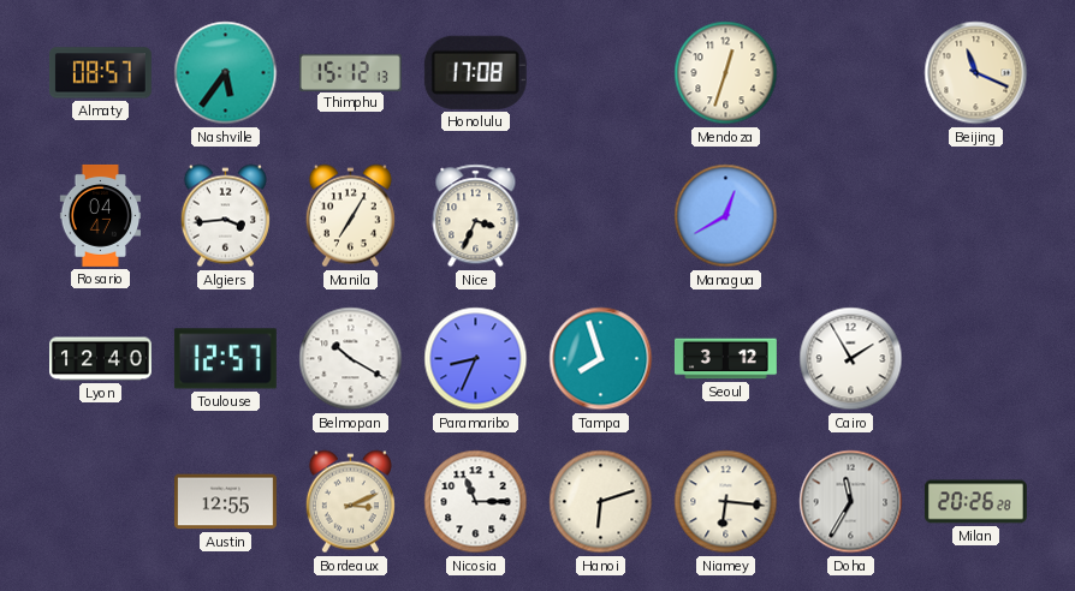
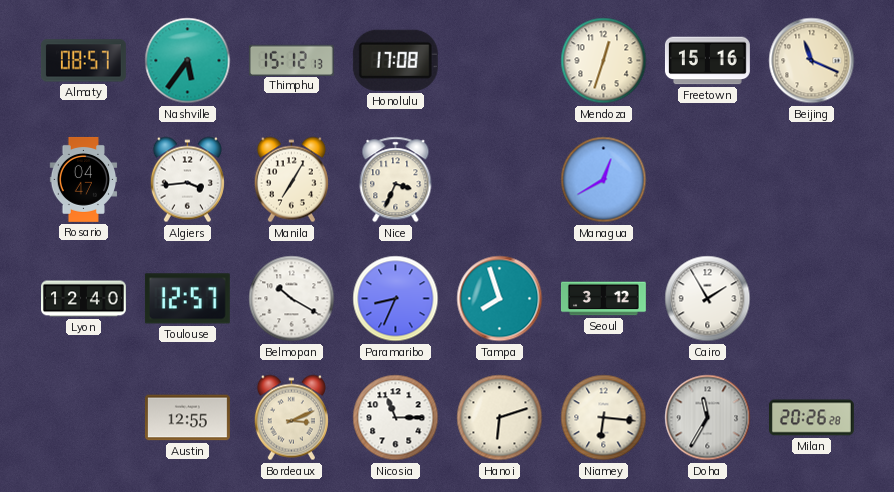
Freetown: none -> 15:16 (707, 61)
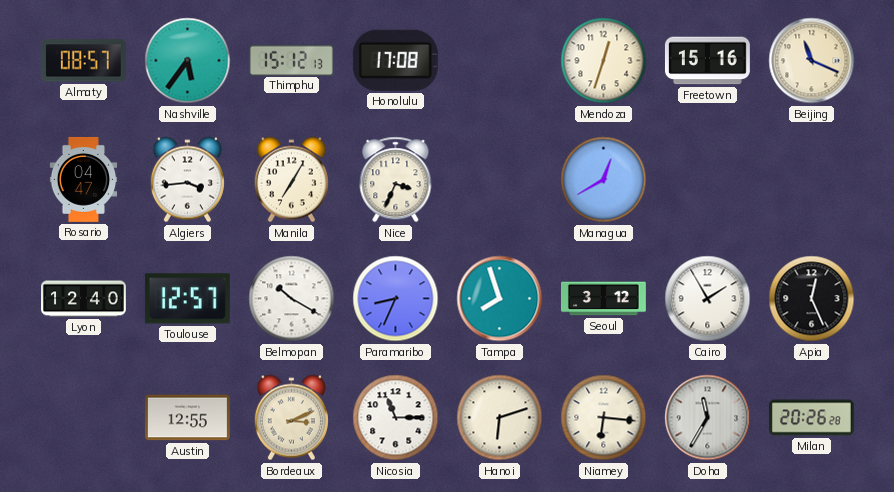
Apia: none -> 12:26 (812, 299)
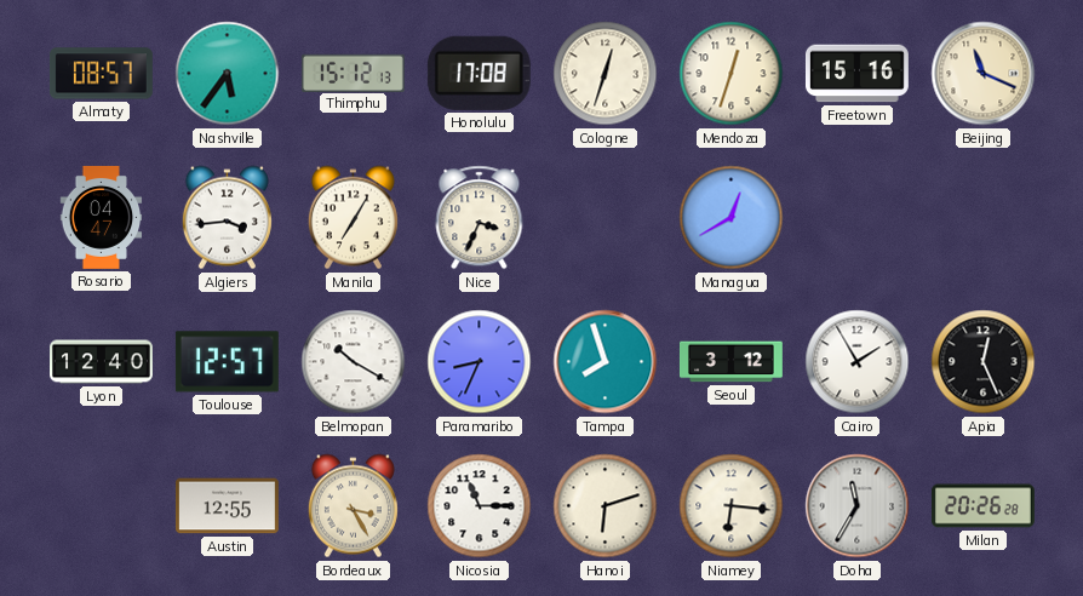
Cologne: none -> 12:33 (606, 74)
Bordeaux: 3:11 -> 3:25 (353, 506)
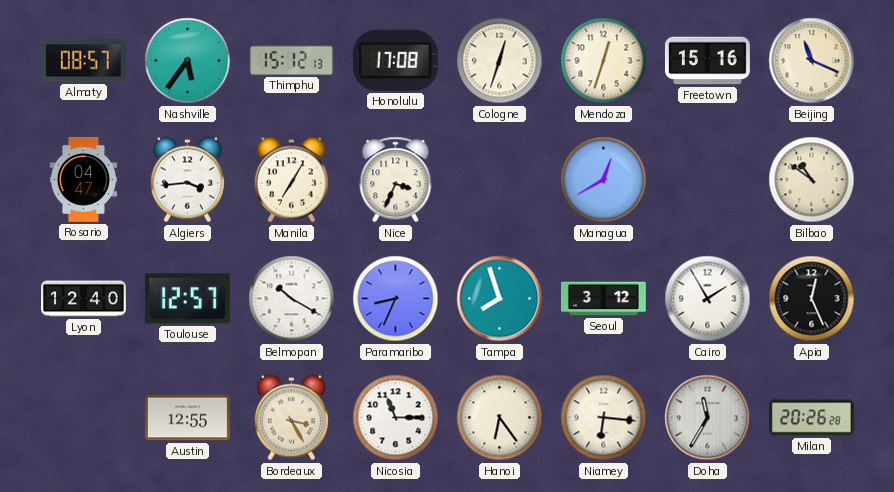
Bilbao: none -> 10:51 (812, 180)
Hanoi: 6:12 -> 6:24 (500, 418)
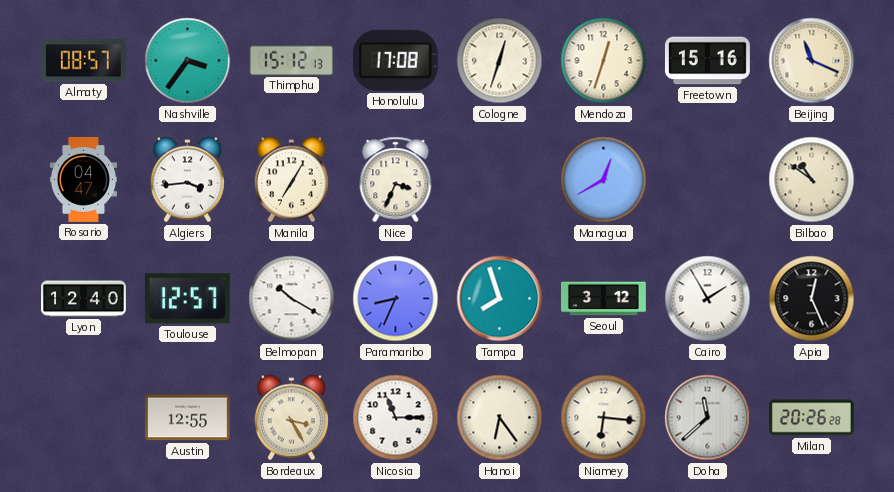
Nashville: 5:36 -> 3:36 (188, 61)
Doha: 11:35 -> 11:38 (708, 418)
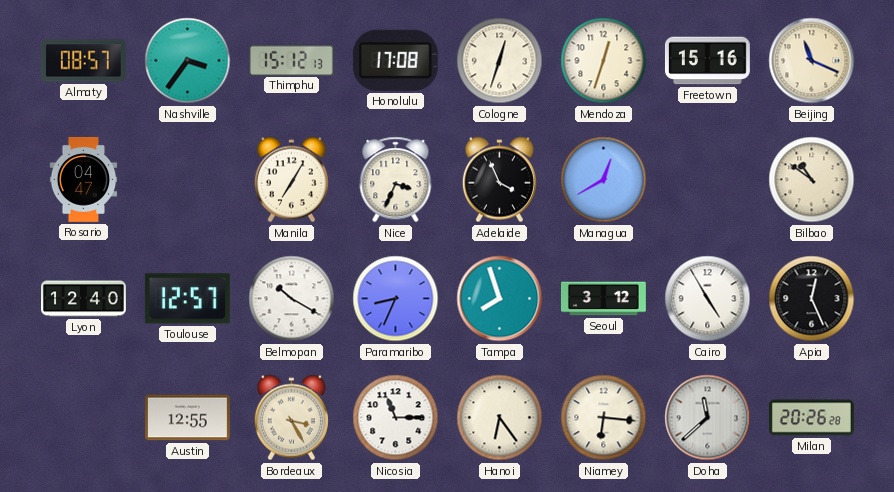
Algiers: 3:44 -> none (187, 180)
Adelaide: none -> 3:56 (499, 180)
Cairo: 1:55 -> 4:55 (708, 299)
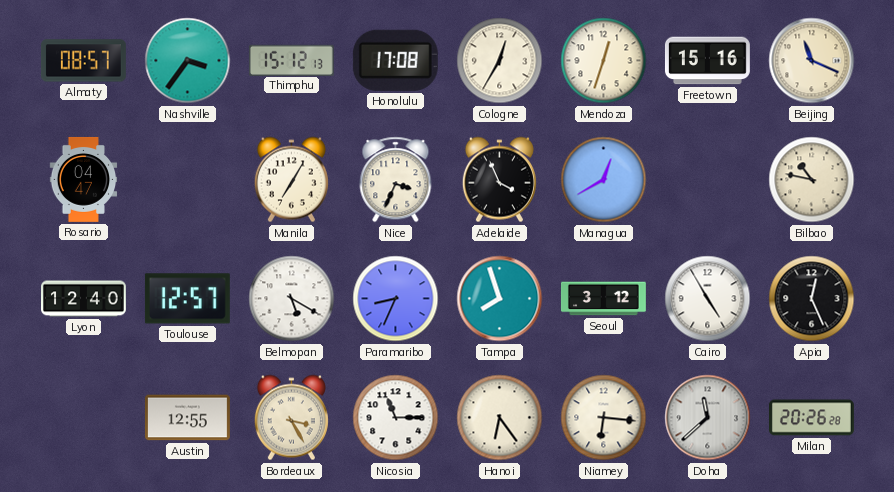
Cologne: 12:33 -> 12:35 (500, 61)
Bilbao: 10:51 -> 10:47 (812, 180)
Belmopan: 10:20 -> 5:20 (292, 299)
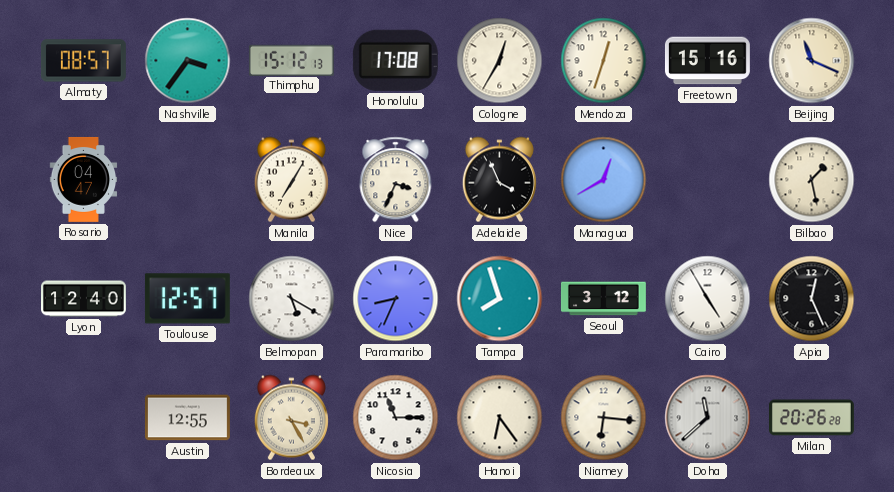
Bilbao: 10:47 -> 1:28 (812, 180)
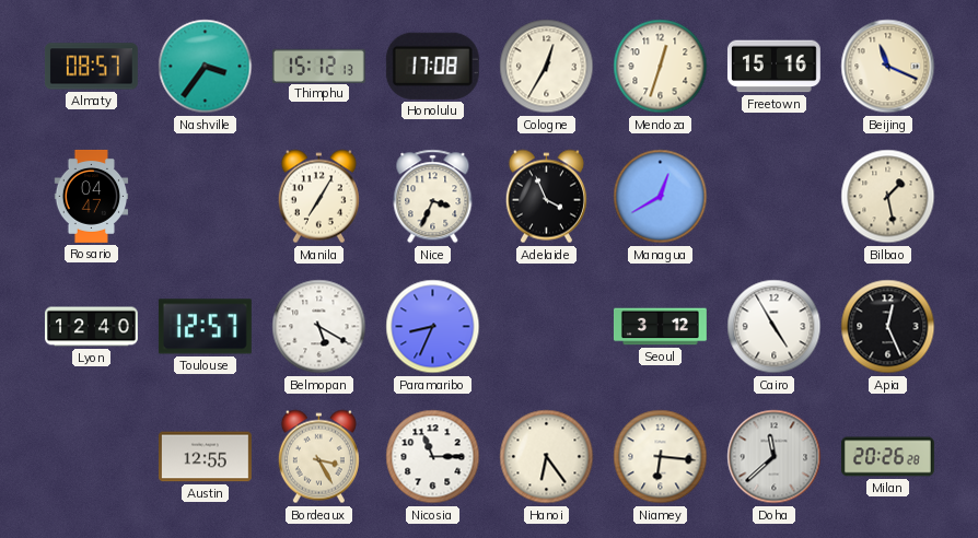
Tampa: 7:57 -> none (500, 299)
